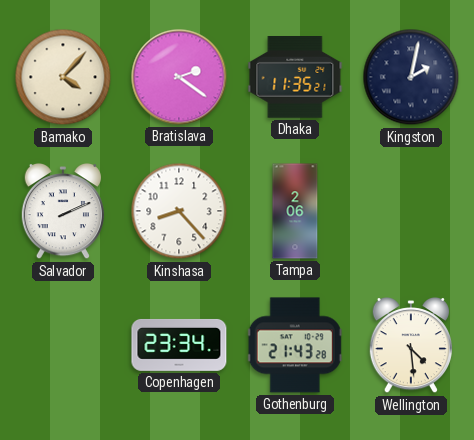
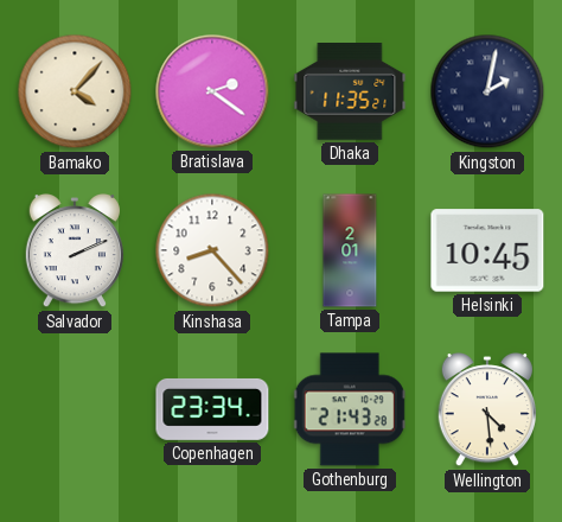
Tampa: 2:06 -> 2:01 (350, 250)
Helsinki: none -> 10:45 (487, 250)
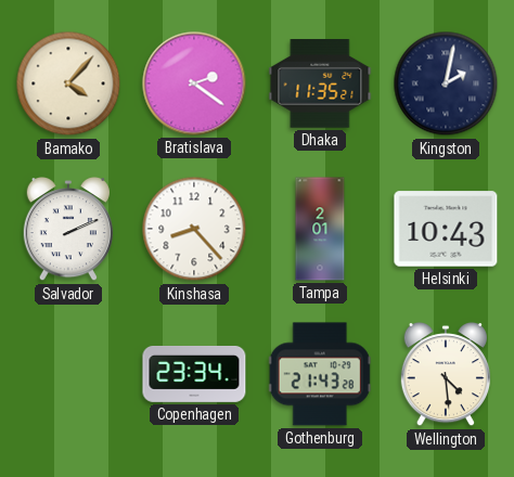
Helsinki: 10:45 -> 10:43 (446, 229)
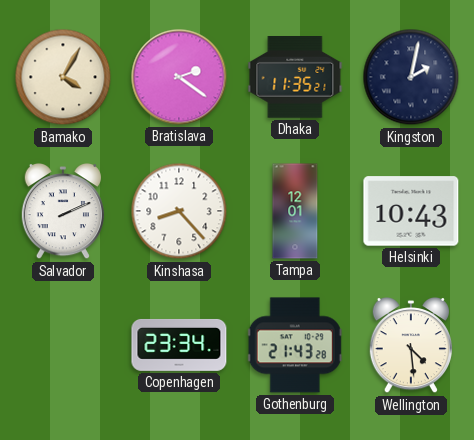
Bamako: 4:07 -> 4:05 (63, 77)
Tampa: 2:01 -> 12:01 (295, 211)
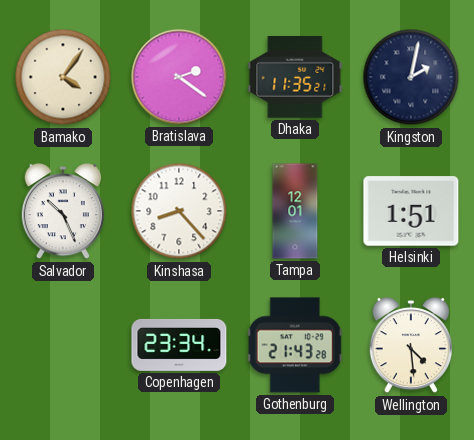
Bamako: 4:05 -> 4:06 (63, 77)
Salvador: 2:11 -> 10:26 (62, 212)
Helsinki: 10:43 -> 1:51 (411, 211)
